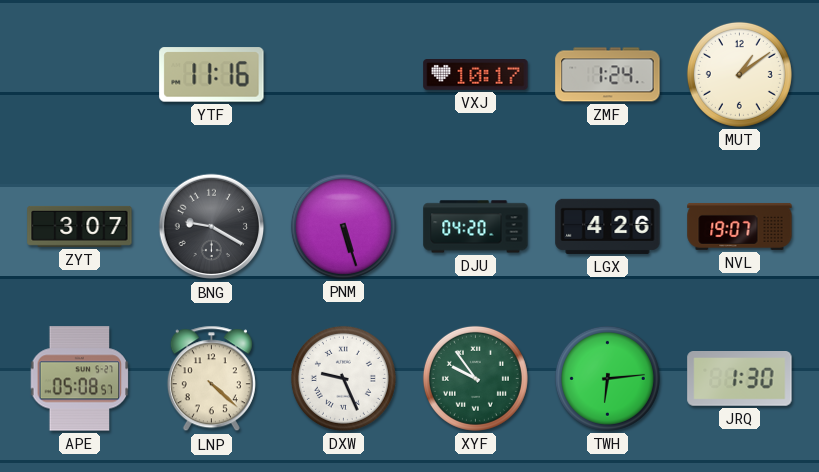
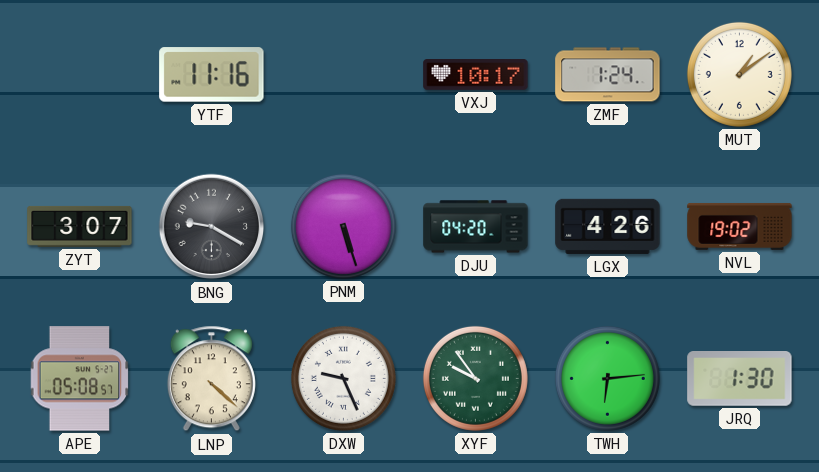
NVL: 19:07 -> 19:02 (740, 226)
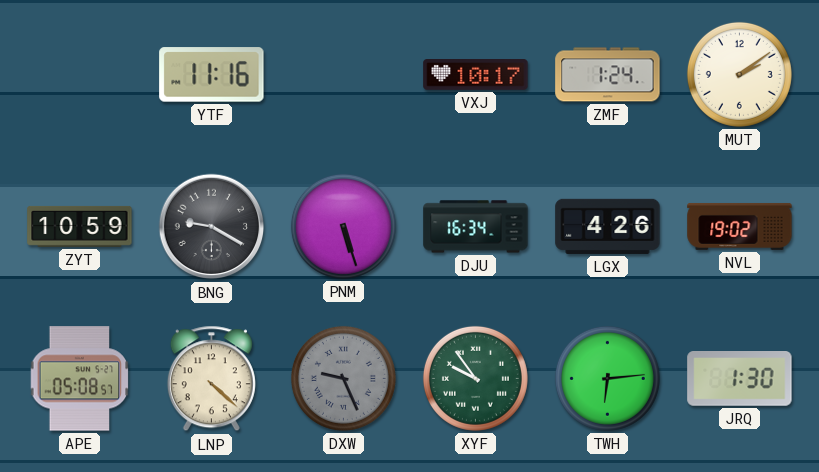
MUT: 1:09 -> 2:09 (739, 74)
ZYT: 3:07 -> 10:59 (80, 226)
DJU: 04:20 -> 16:34 (476, 227)
DXW dial: white -> grey (343, 378)
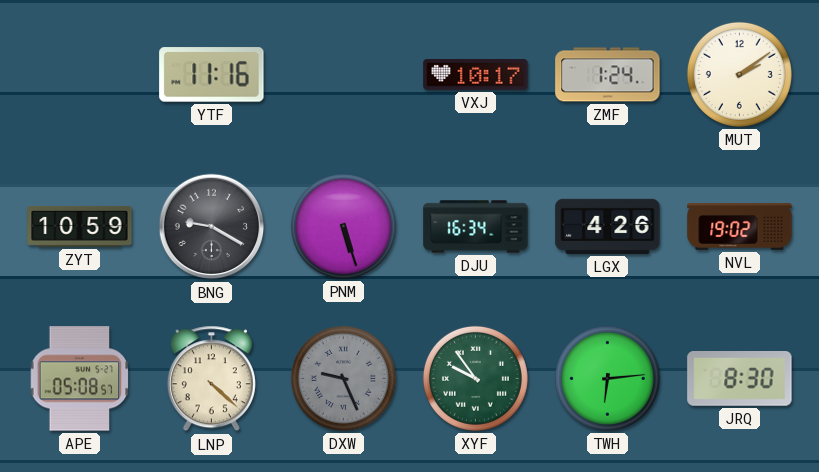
JRQ: 1:30 -> 8:30 (740, 379)
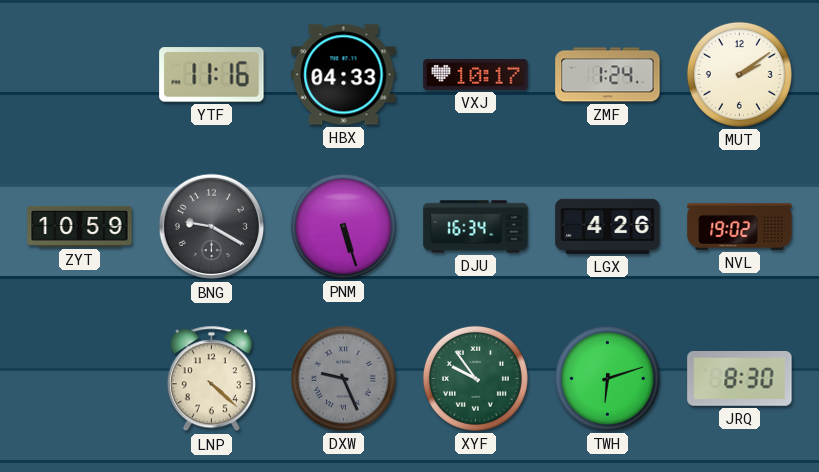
HBX: none -> 04:33 (344, 75)
APE: 05:08 -> none (80, 379)
TWH: 6:14 -> 6:12 (607, 378)
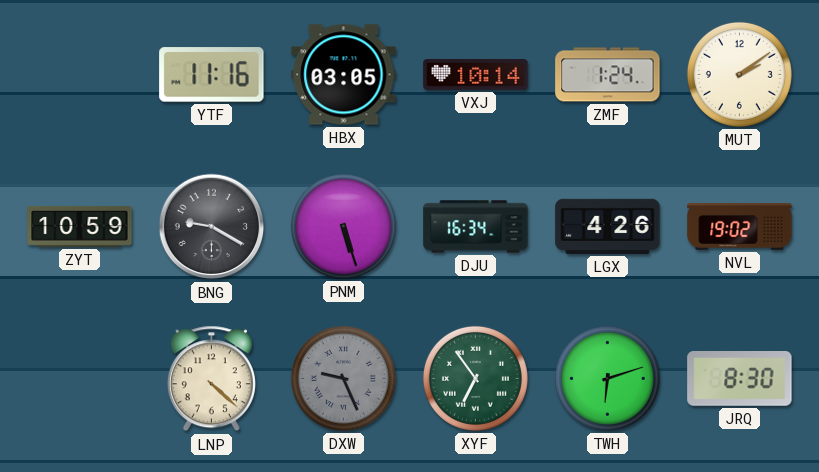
HBX: 04:33 -> 03:05 (344, 75)
VXJ: 10:17 -> 10:14 (476, 75)
XYF: 9:54 -> 6:54 (475, 378)
